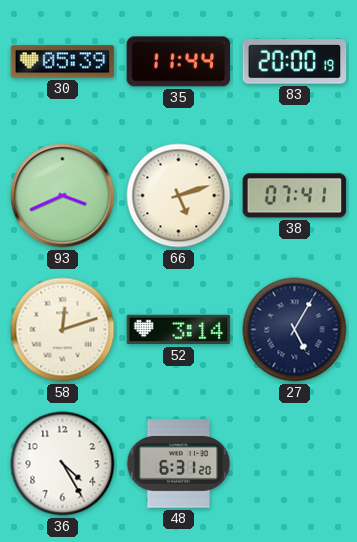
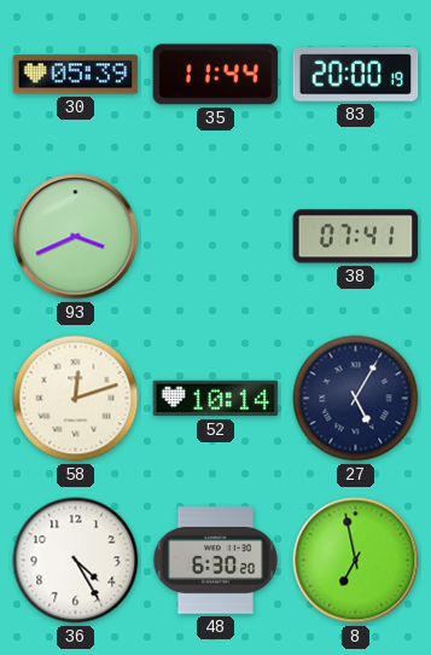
66: 5:12 -> none (179, 196)
52: 3:14 -> 10:14 (216, 399)
48: 6:31 -> 6:30 (216, 561)
8: none -> 6:58 (356, 561)
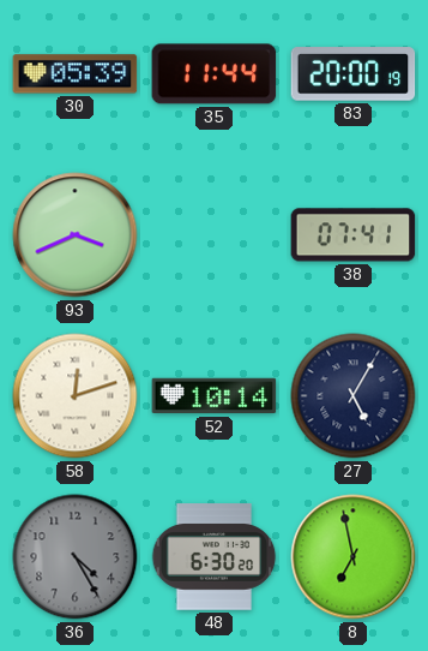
36 dial: white -> grey (76, 557)
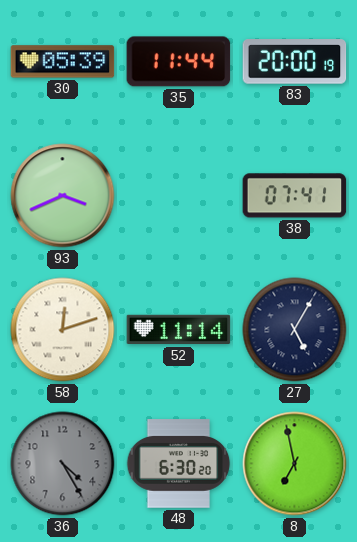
52: 10:14 -> 11:14 (179, 330)
